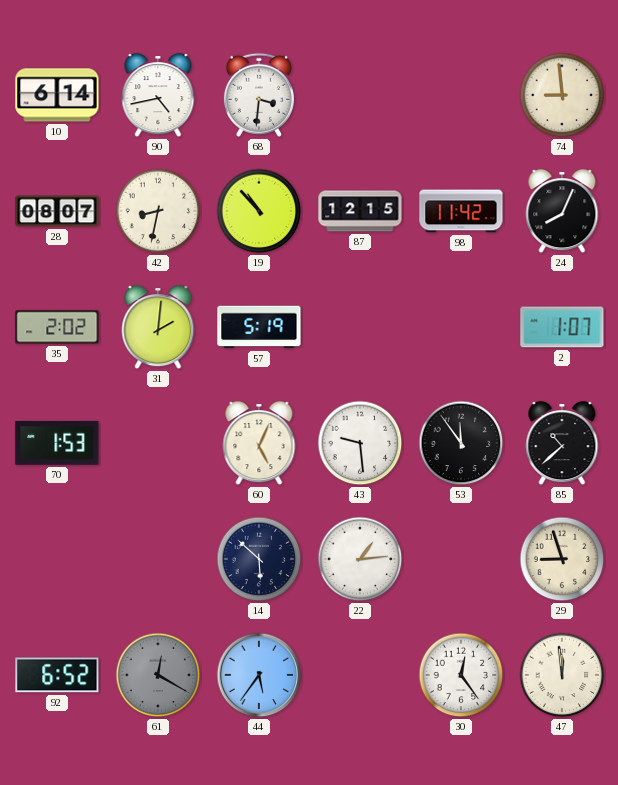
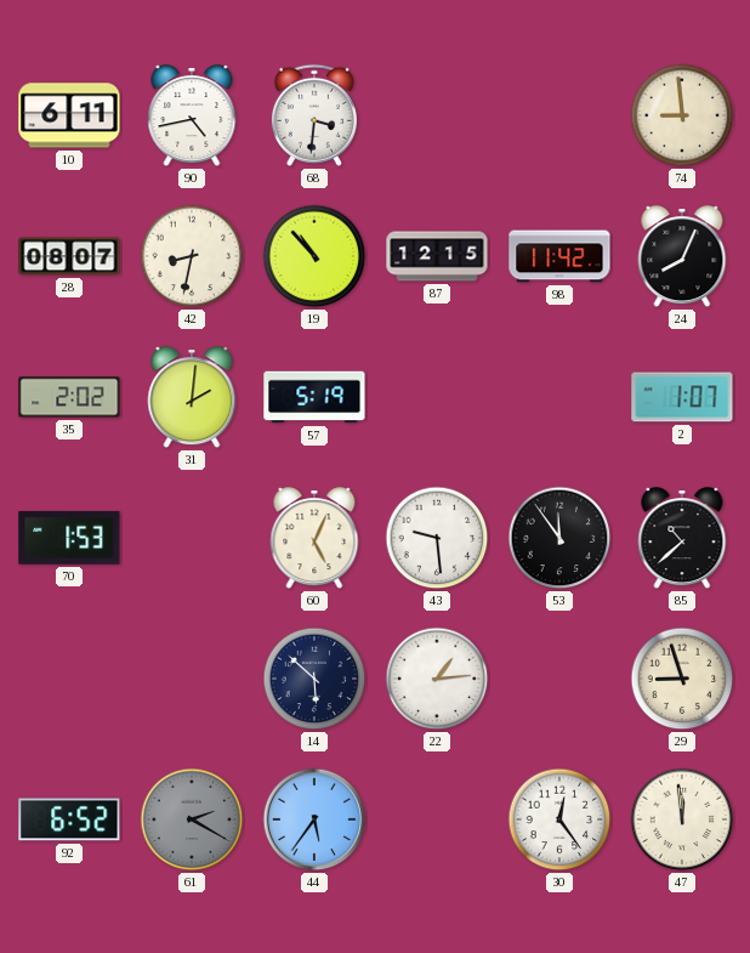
10: 6:14 -> 6:11 (69, 115)
61: 12:20 -> 2:20 (192, 819)
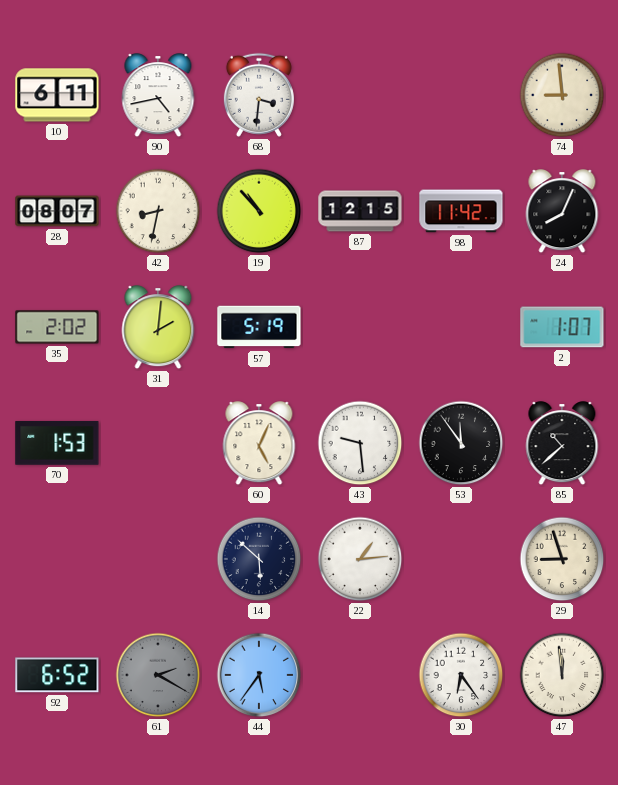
30: 12:24 -> 6:24 (461, 675)
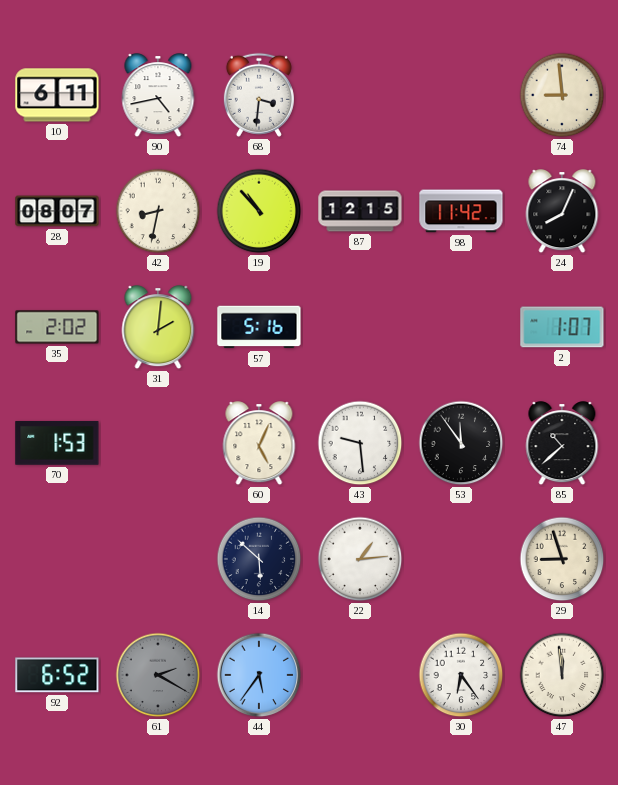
57: 5:19 -> 5:16 (259, 327)
